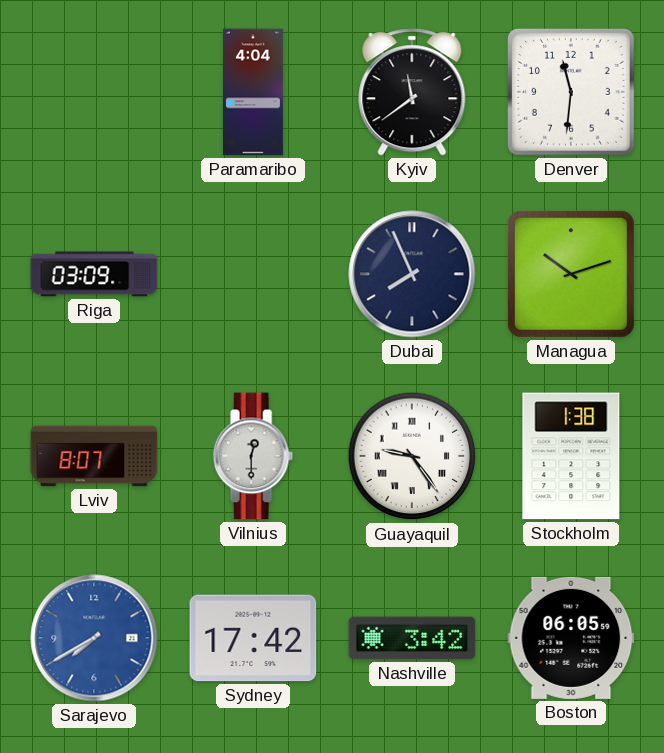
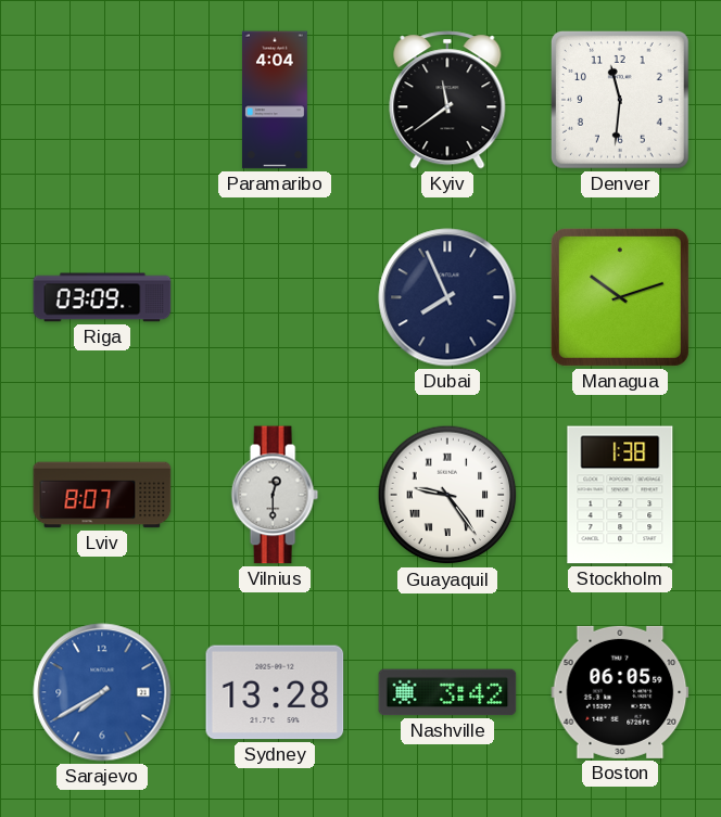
Sydney: 17:42 -> 13:28 (275, 692)
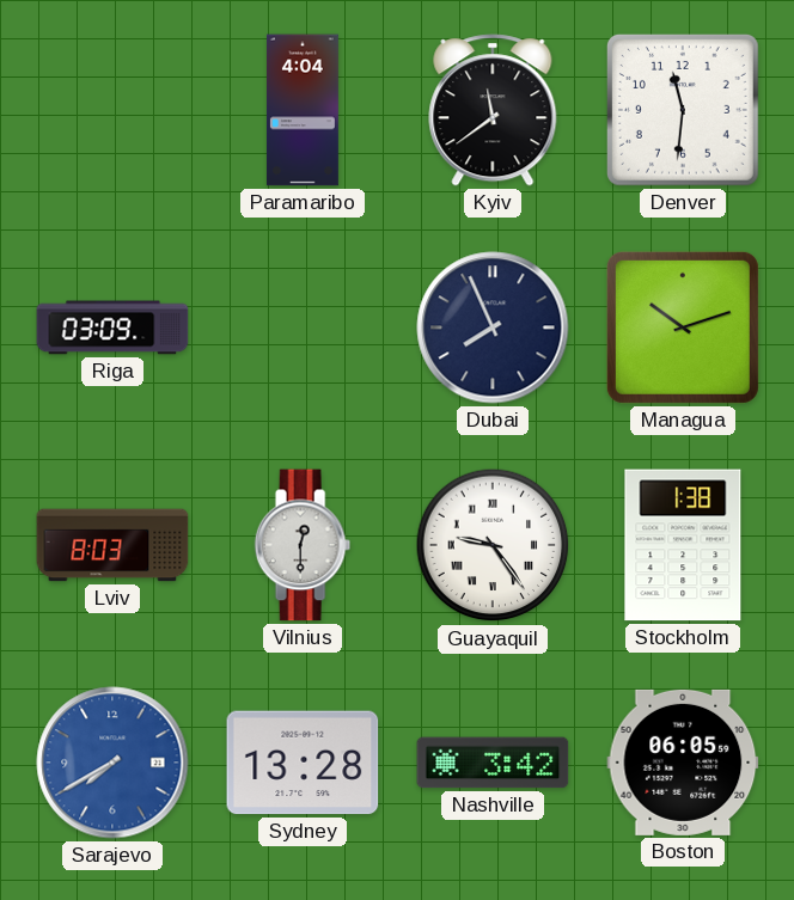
Lviv: 8:07 -> 8:03 (112, 545)
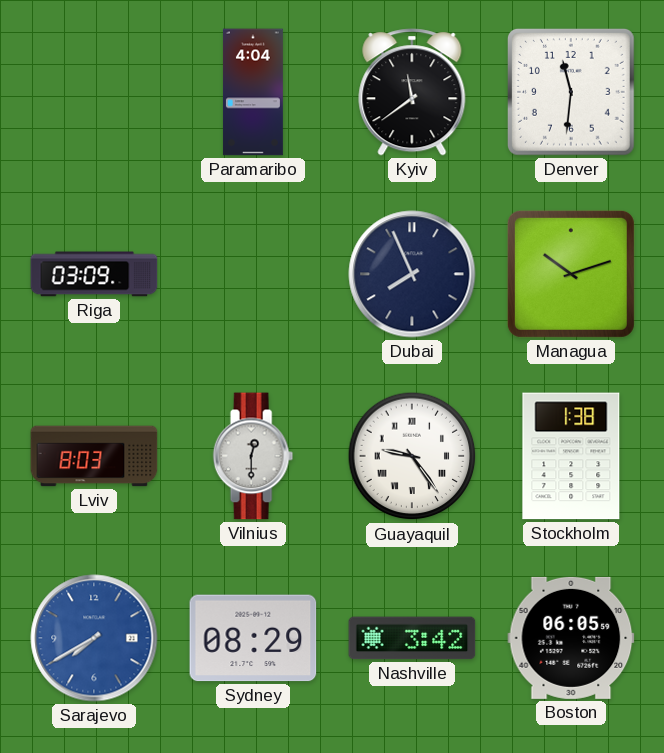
Sydney: 13:28 -> 08:29 (253, 638)
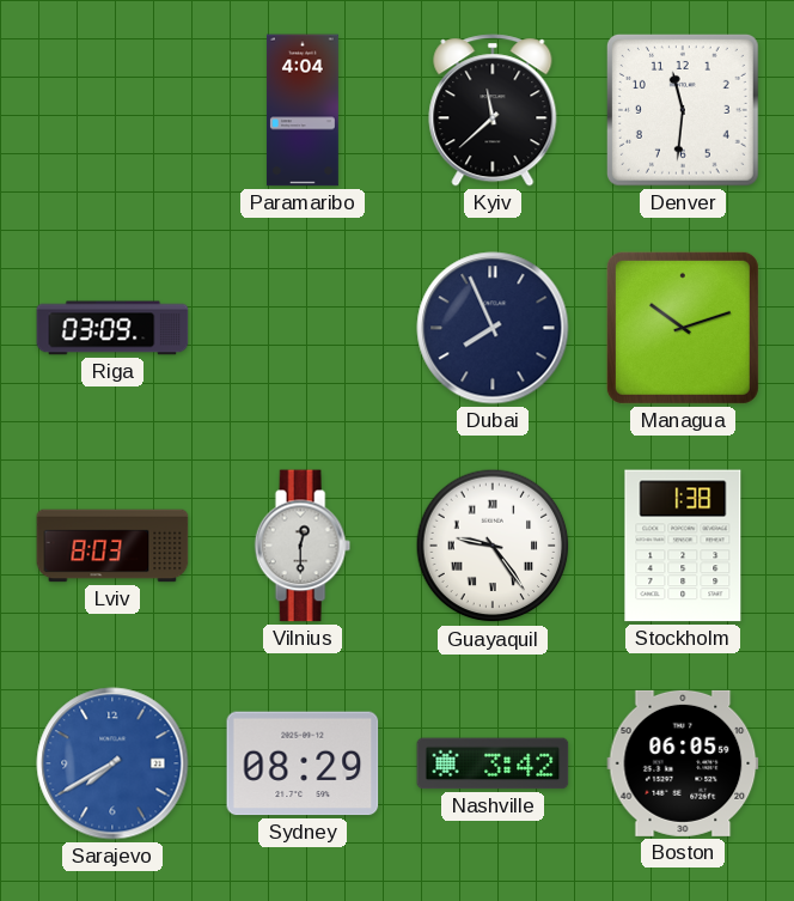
Kyiv: 11:39 -> 11:38 (493, 110)
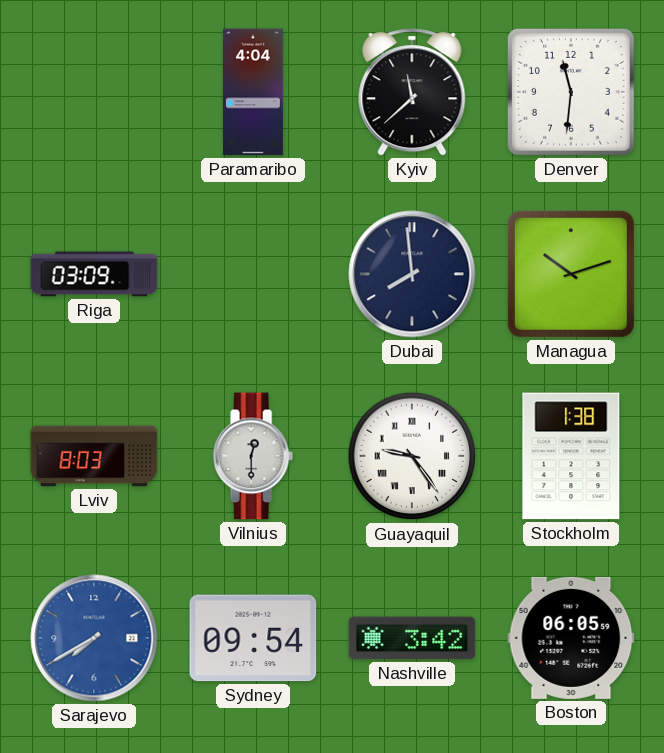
Dubai: 7:56 -> 7:59 (412, 274)
Sydney: 08:29 -> 09:54 (253, 638)
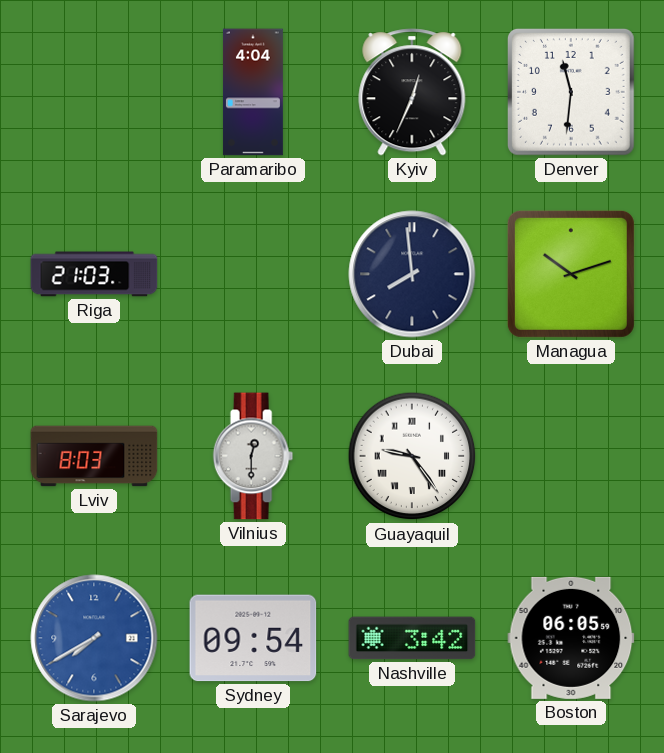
Kyiv: 11:38 -> 12:34 (412, 92)
Riga: 03:09 -> 21:03 (94, 274)
Stockholm: 1:38 -> none (571, 456)
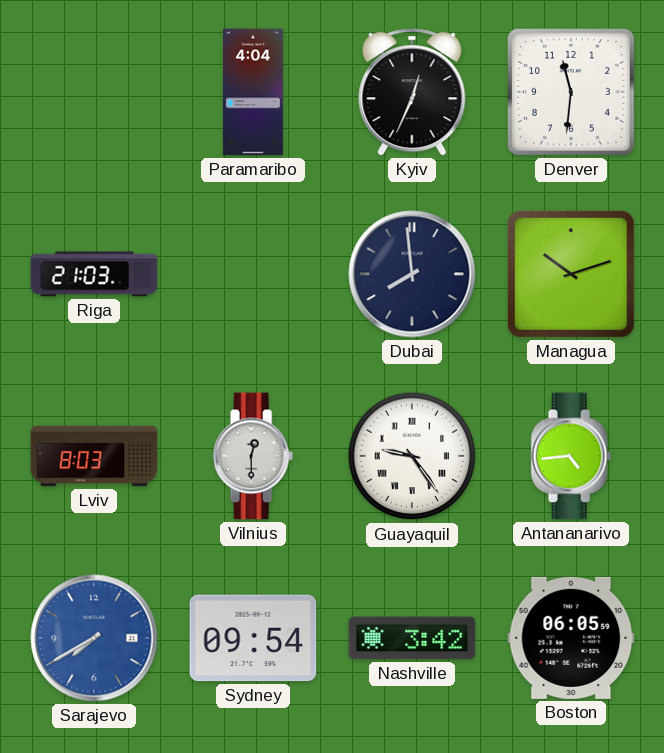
Antananarivo: none -> 4:44 (571, 456)
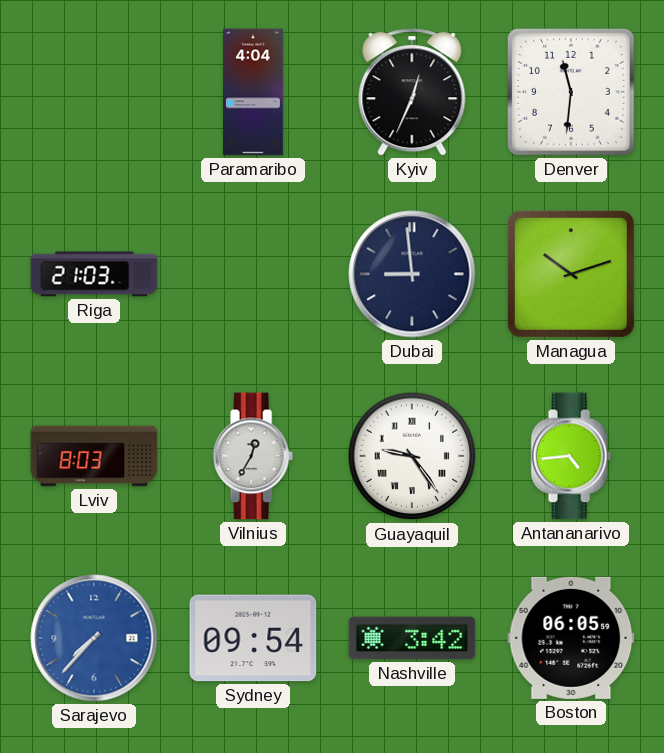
Dubai: 7:59 -> 8:59 (412, 274)
Vilnius: 12:30 -> 12:35 (253, 456)
Sarajevo: 7:40 -> 7:37 (94, 638)
